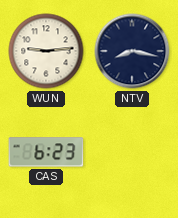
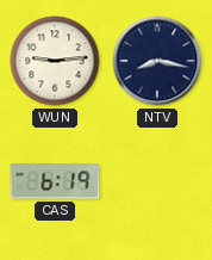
CAS: 6:23 -> 6:19 (55, 181)
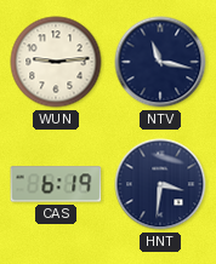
NTV: 8:17 -> 11:17 (160, 62)
HNT: none -> 3:31 (160, 184)
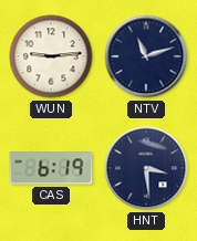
NTV: 11:17 -> 11:12 (146, 56)
HNT: 3:31 -> 3:29 (146, 168)
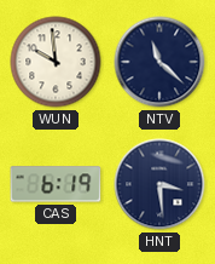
WUN: 9:14 -> 9:59 (56, 62)
NTV: 11:12 -> 11:22 (159, 62)
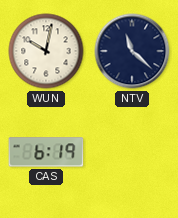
WUN: 9:59 -> 10:02 (46, 51)
HNT: 3:29 -> none (159, 184)
